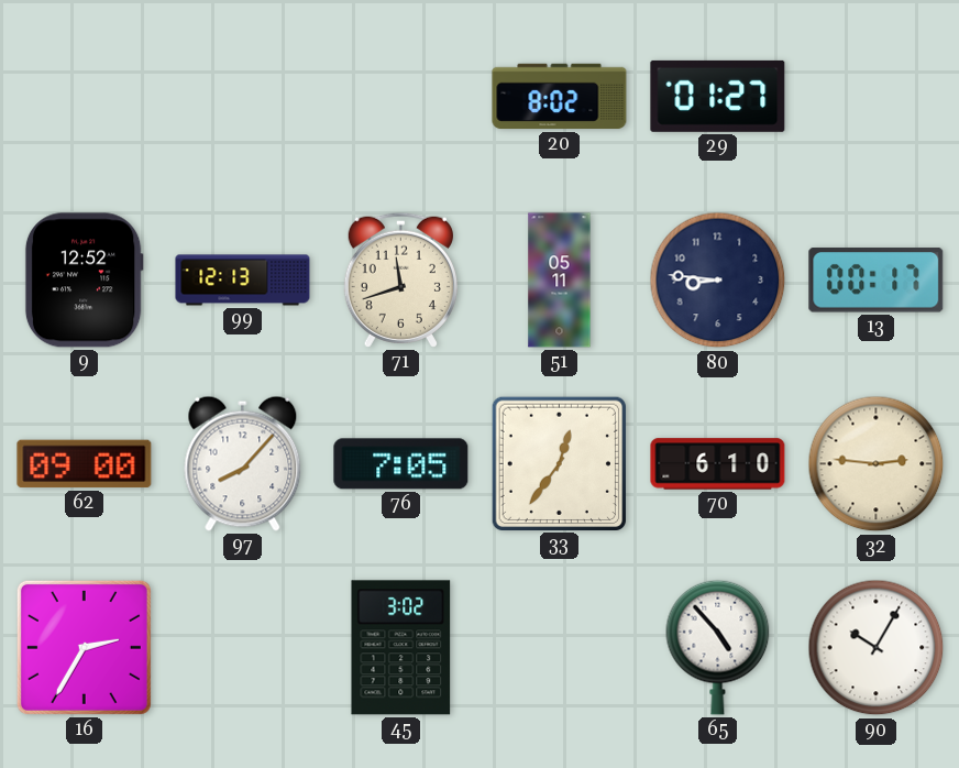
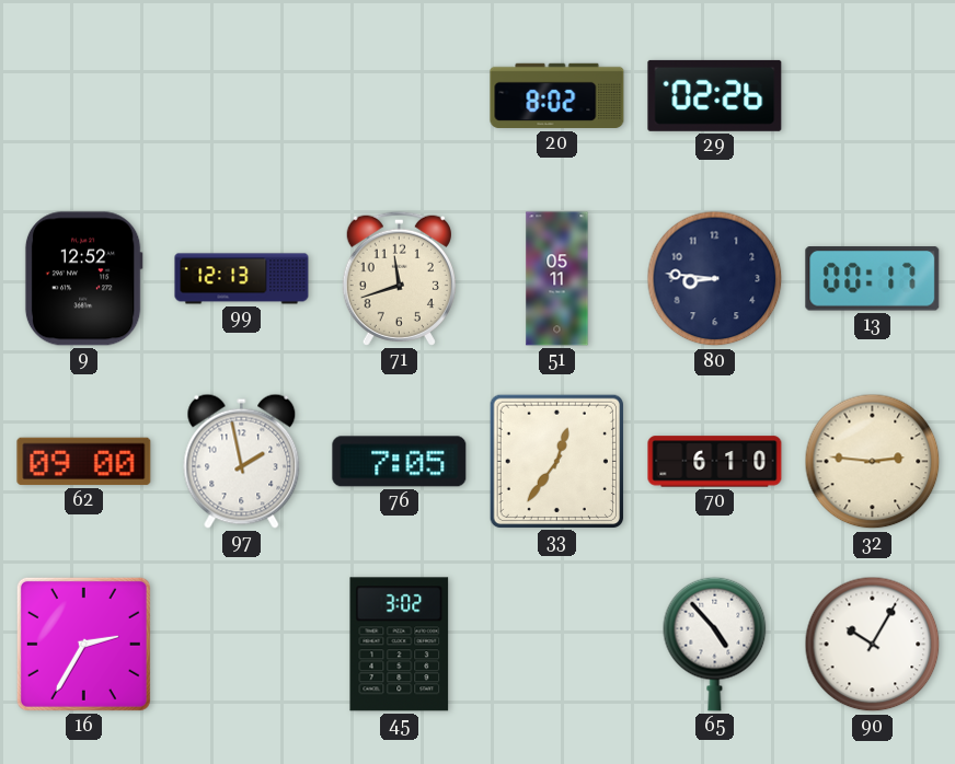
29: 01:27 -> 02:26 (715, 95)
97: 8:07 -> 1:58 (242, 461)
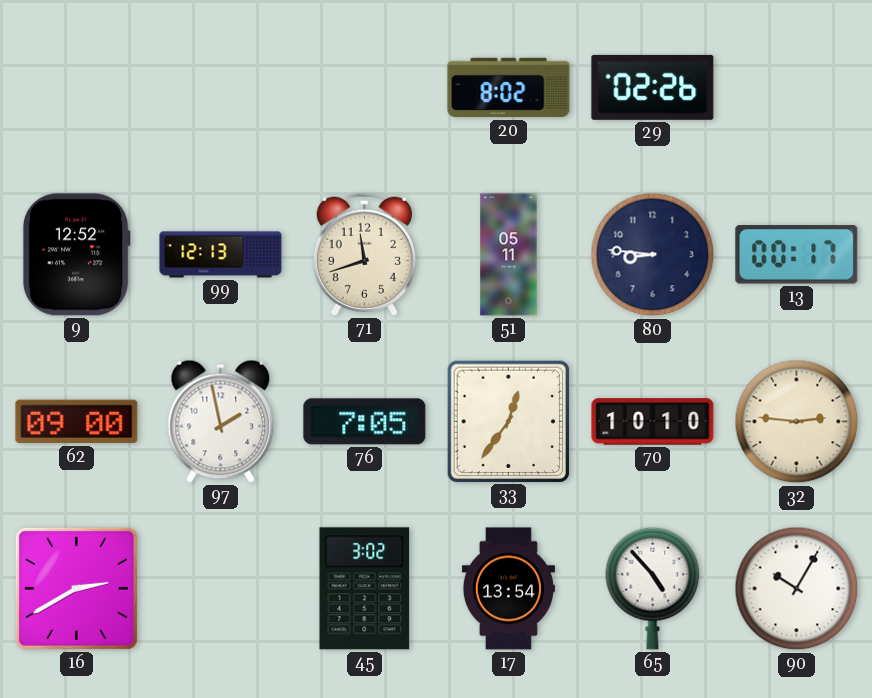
70: 6:10 -> 10:10 (653, 422)
16: 2:35 -> 2:40 (76, 588)
17: none -> 13:54 (508, 589)
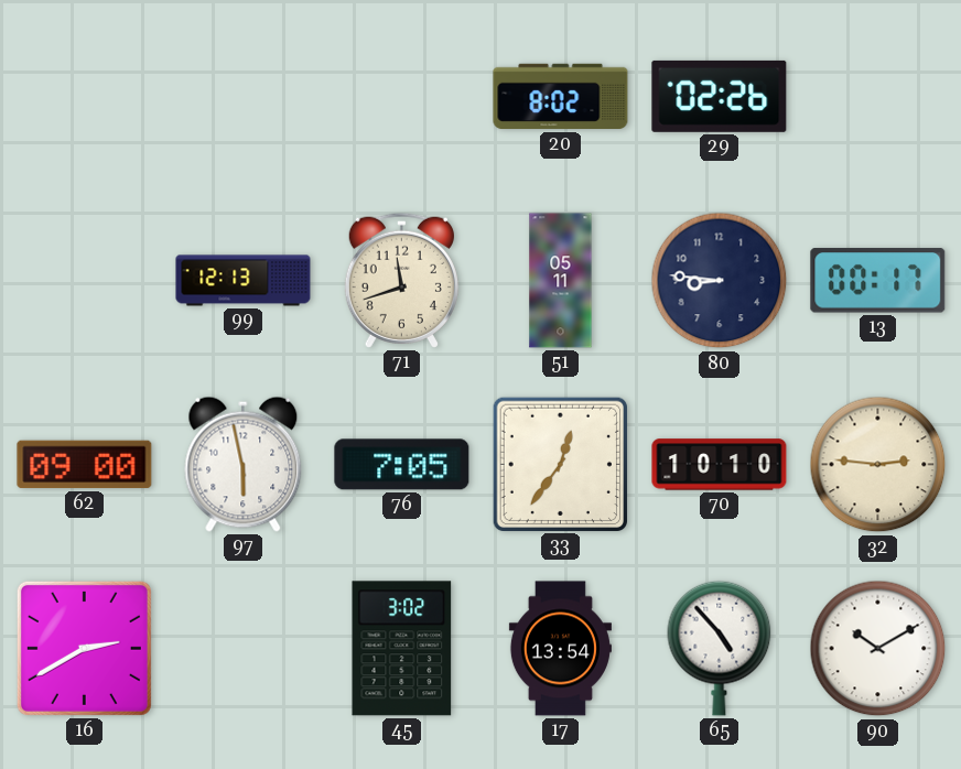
9: 12:52 -> none (76, 255)
97: 1:58 -> 5:58 (244, 464)
90: 10:05 -> 10:10 (878, 649)
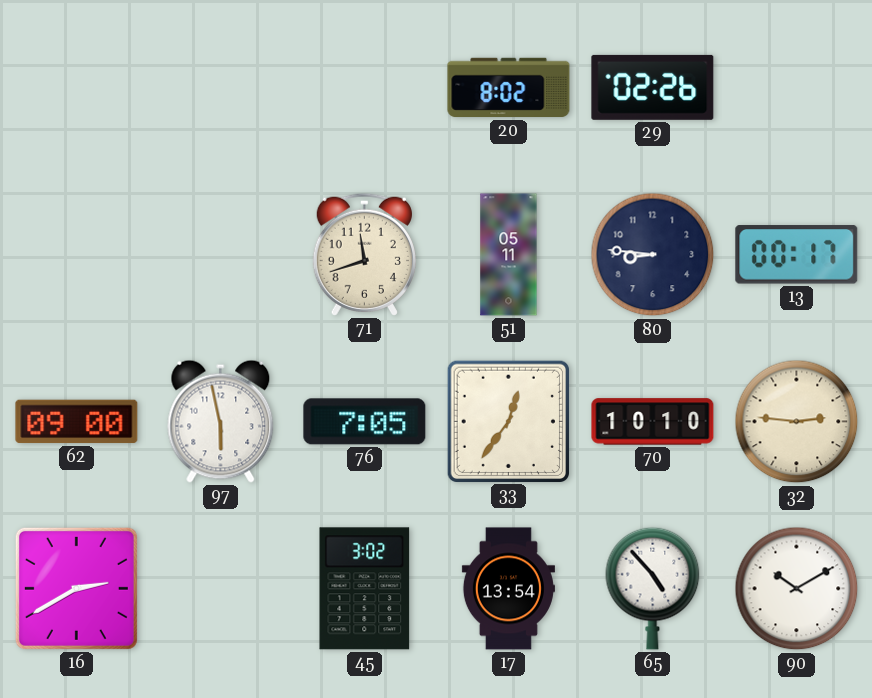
99: 12:13 -> none (244, 281)
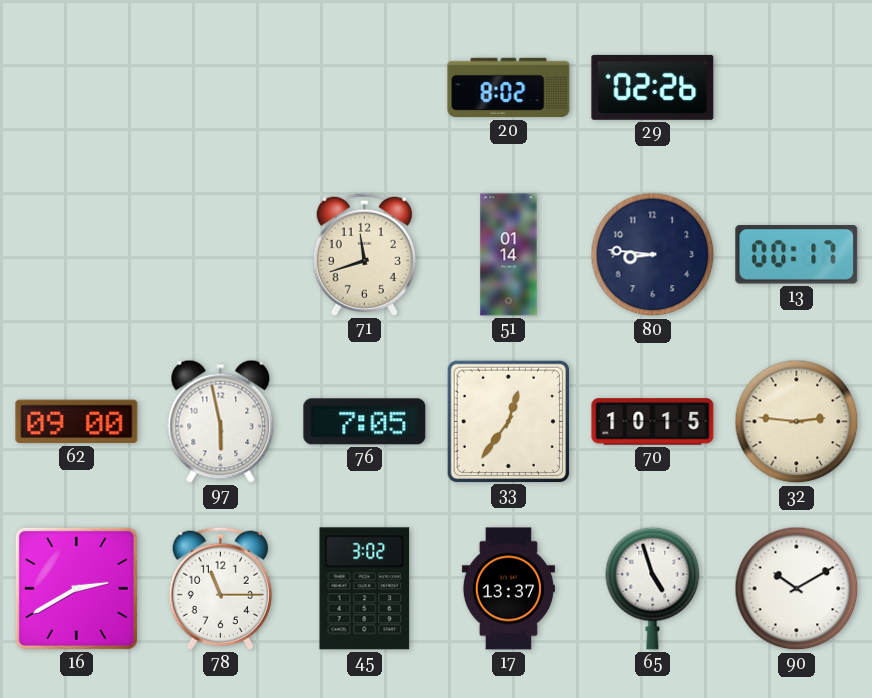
51: 05:11 -> 01:14 (509, 255)
70: 10:10 -> 10:15 (653, 422)
78: none -> 11:15 (220, 588)
17: 13:54 -> 13:37 (508, 589)
65: 4:53 -> 4:57 (653, 588)
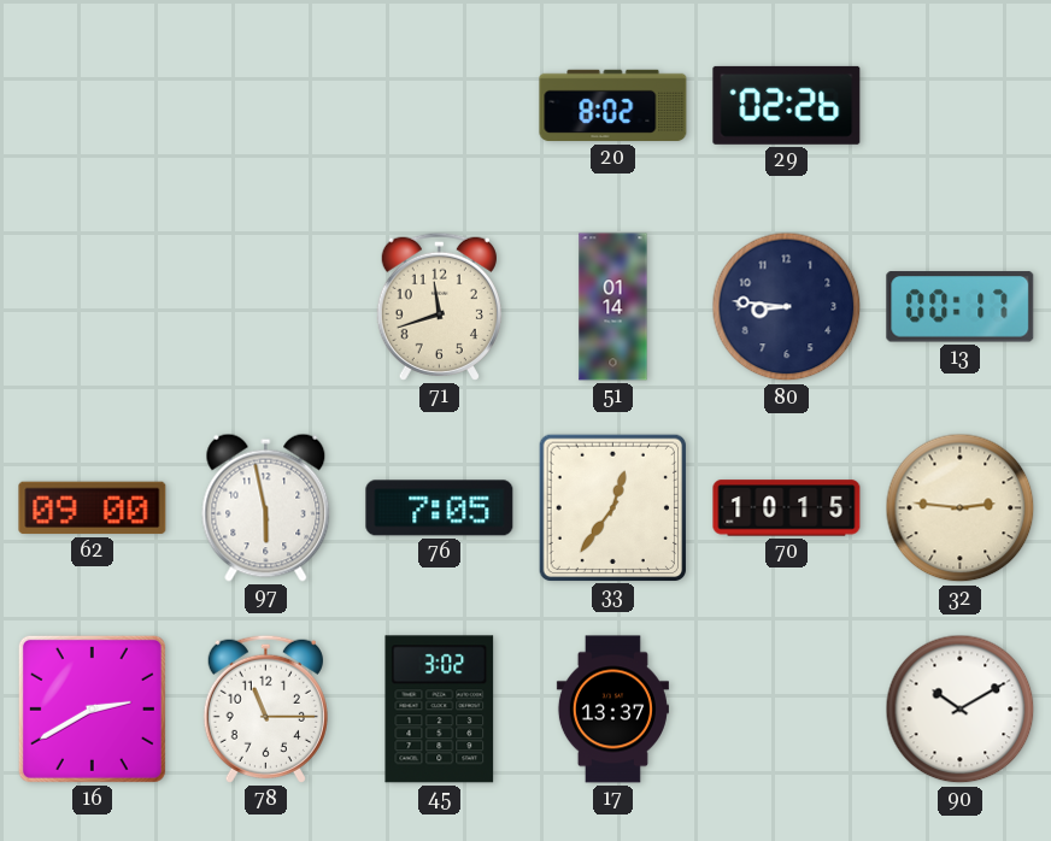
65: 4:57 -> none (653, 588)
